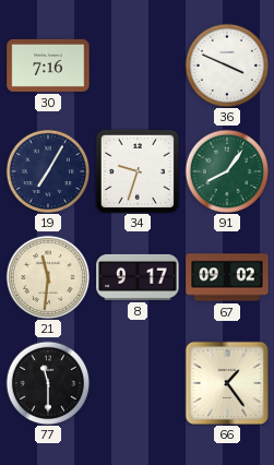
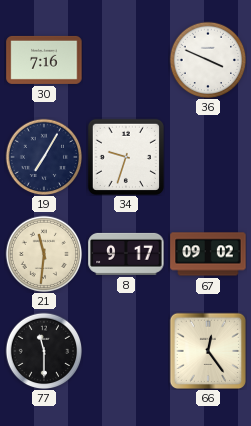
91: 8:06 -> none (227, 171)
66: 1:24 -> 12:24 (208, 351)
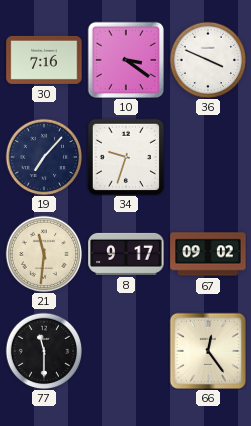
10: none -> 3:21 (126, 60)
19: 7:05 -> 7:07 (44, 157)
